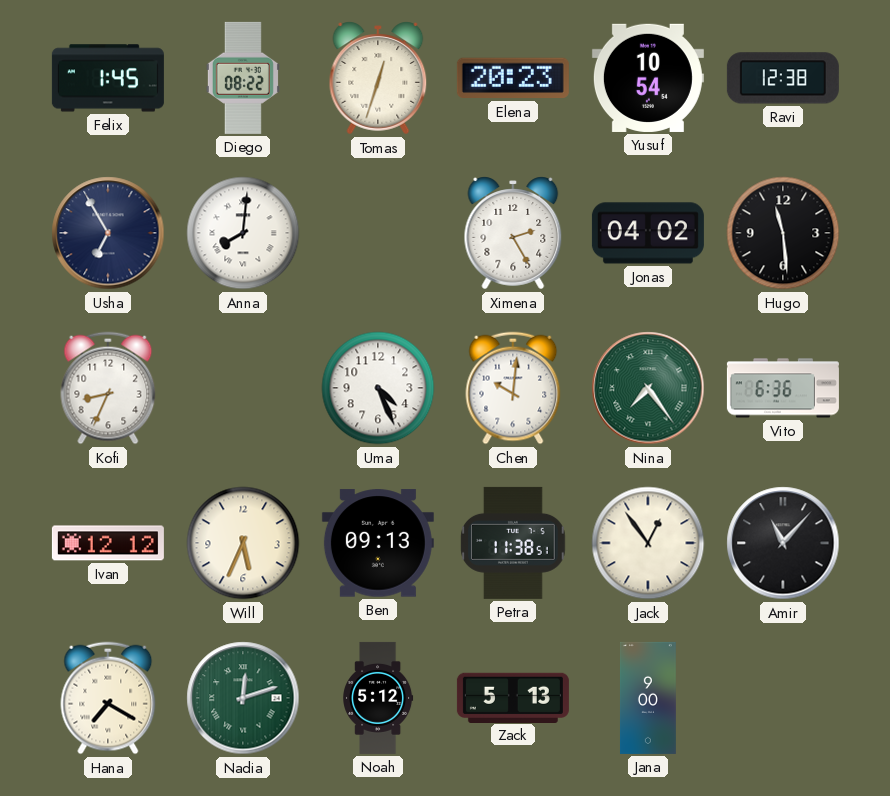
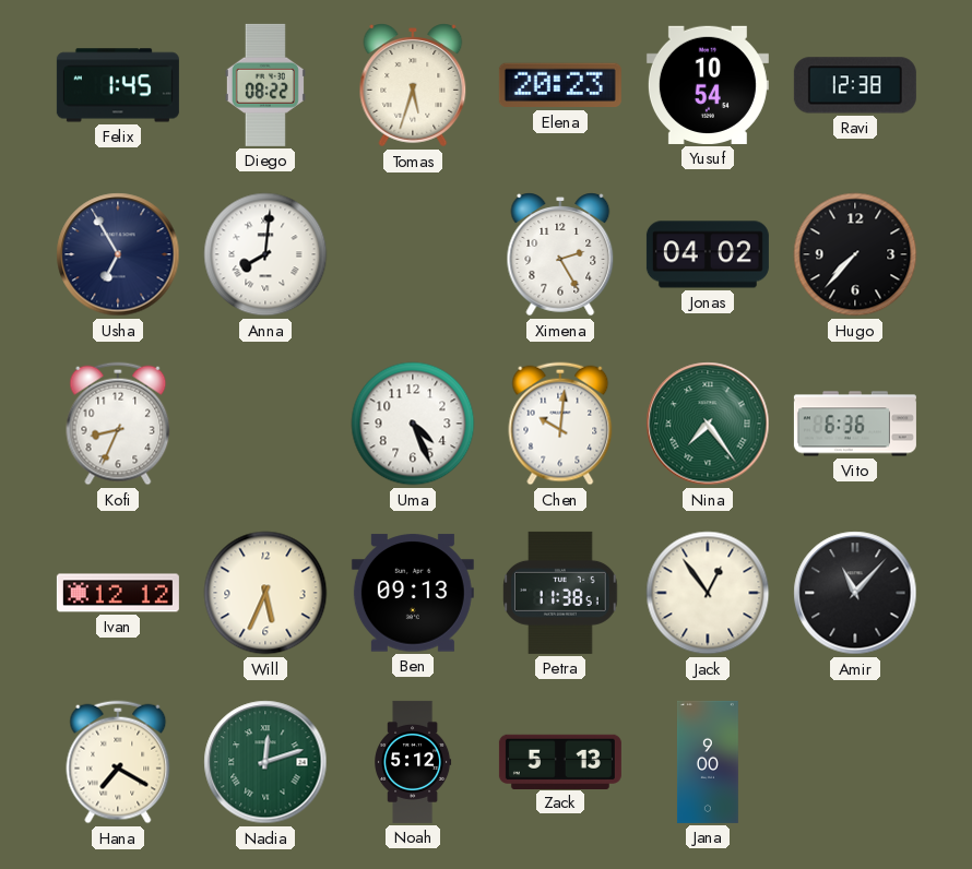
Tomas: 12:33 -> 5:33 (413, 85)
Hugo: 11:29 -> 7:37 (855, 254)
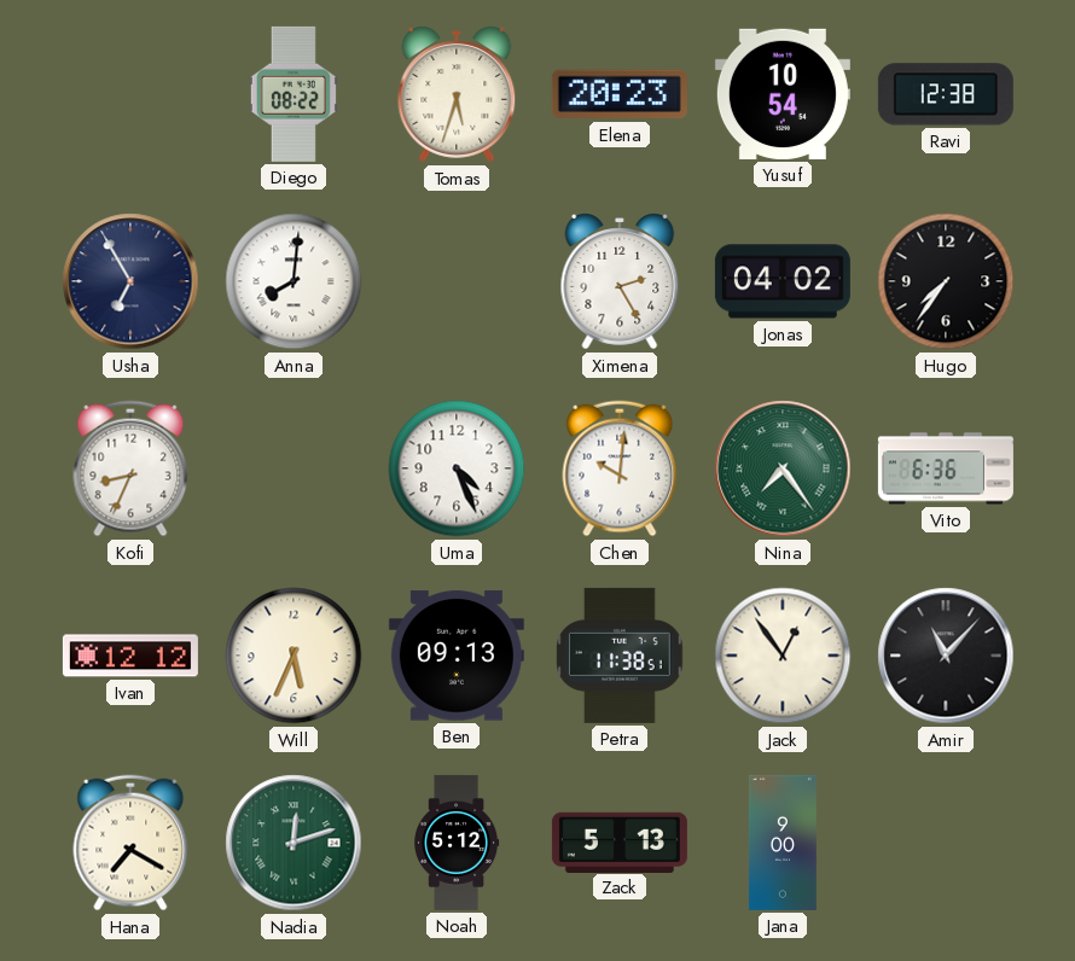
Felix: 1:45 -> none (118, 85)
Hugo: 7:37 -> 7:36 (946, 281)
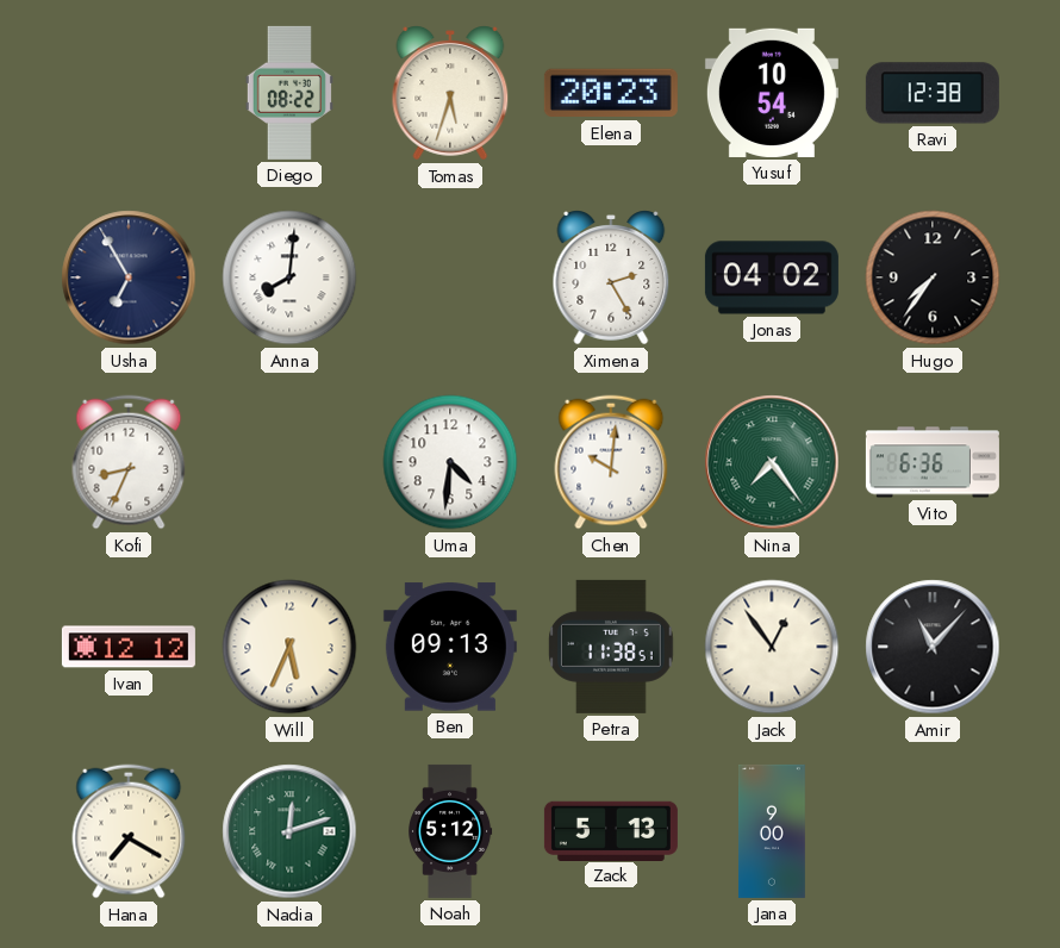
Uma: 4:26 -> 4:31 (450, 462)
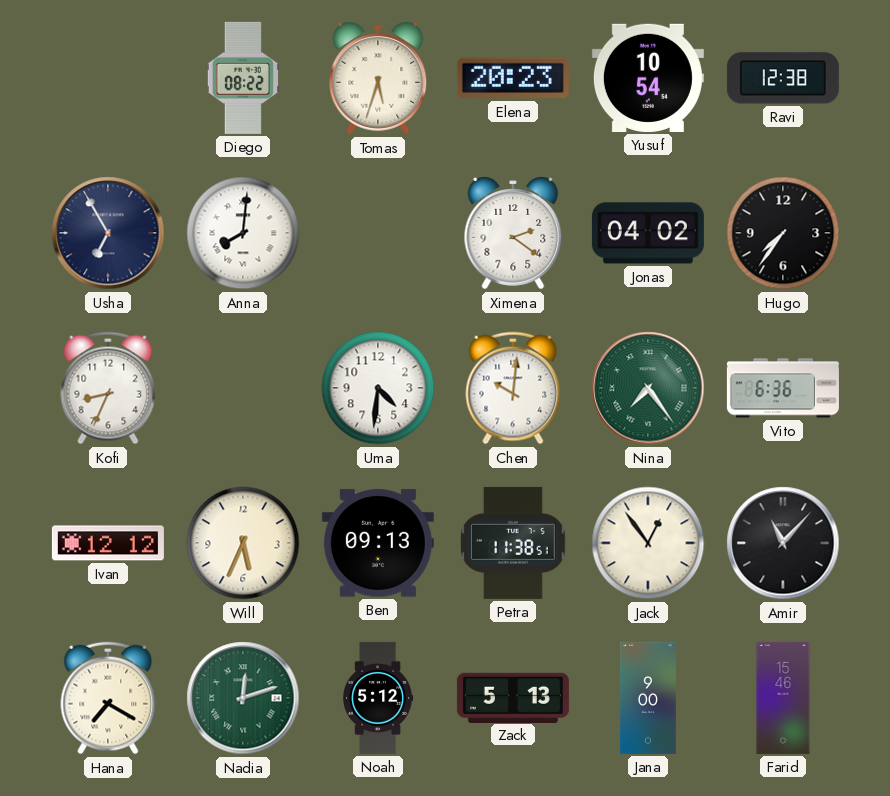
Ximena: 2:25 -> 2:21 (513, 233)
Farid: none -> 15:46 (783, 698)
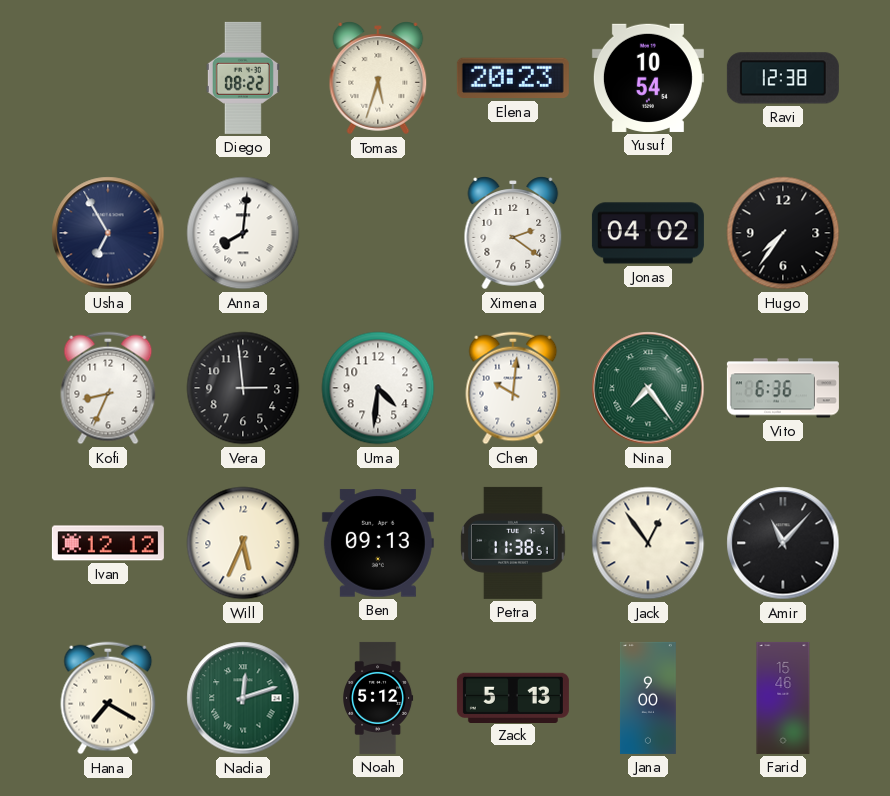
Vera: none -> 2:59 (243, 388)
